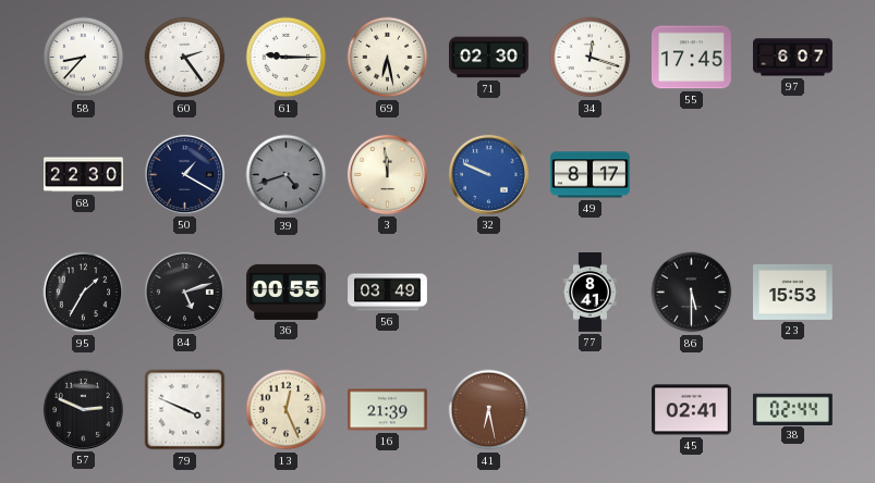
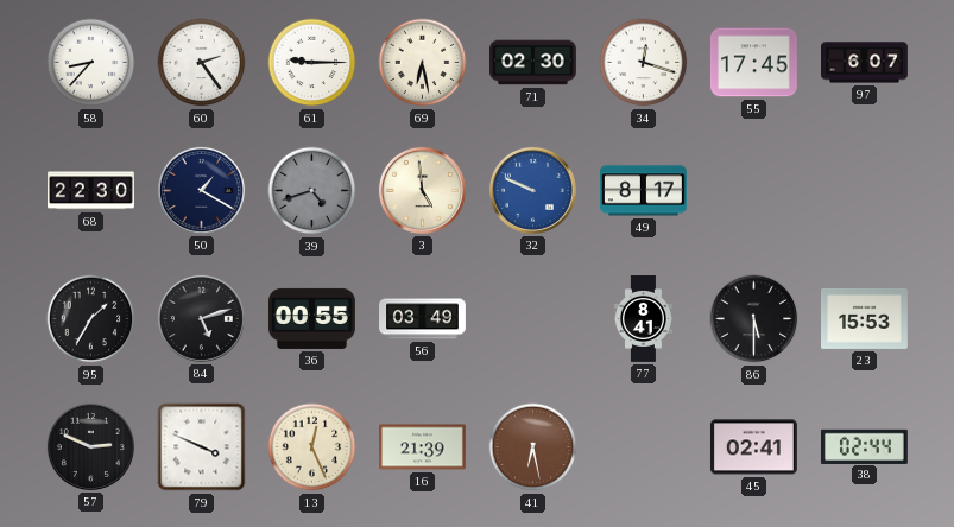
3: 11:59 -> 4:59 (422, 190)
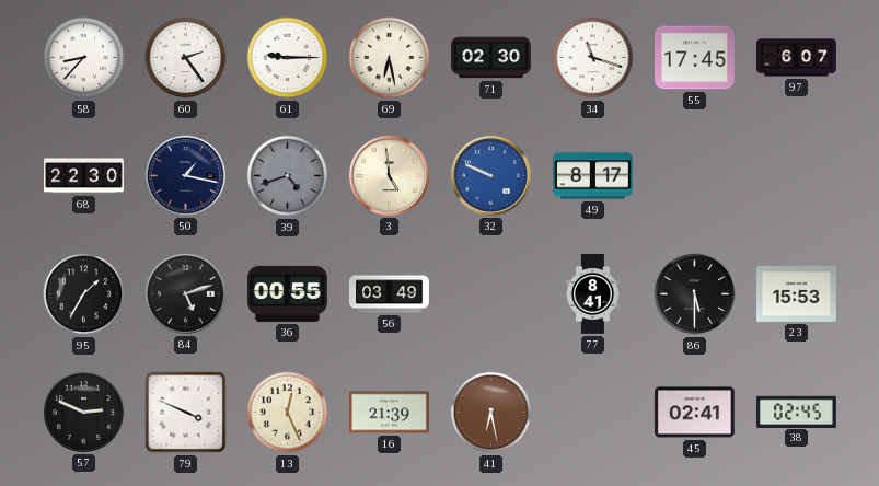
34: 12:18 -> 11:18 (593, 58)
50: 1:20 -> 1:17 (185, 175)
38: 02:44 -> 02:45 (796, 412)
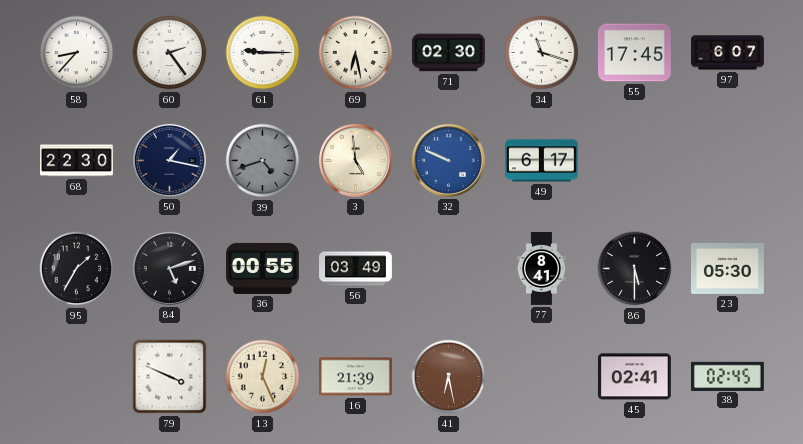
49: 8:17 -> 6:17 (541, 161)
23: 15:53 -> 05:30 (728, 269)
57: 2:49 -> none (83, 412)
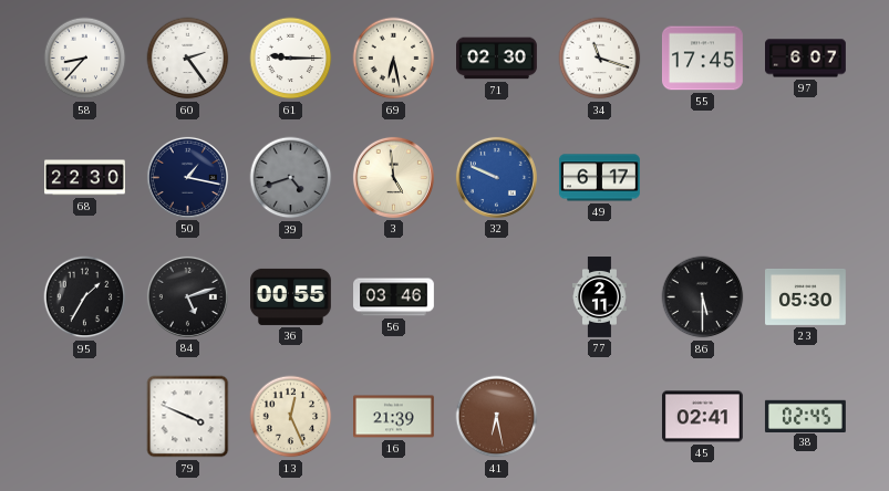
56: 03:49 -> 03:46 (394, 297)
77: 8:41 -> 2:11 (599, 297)
